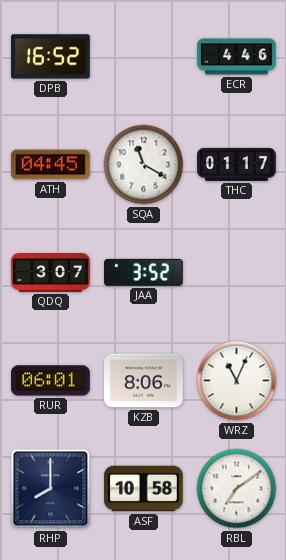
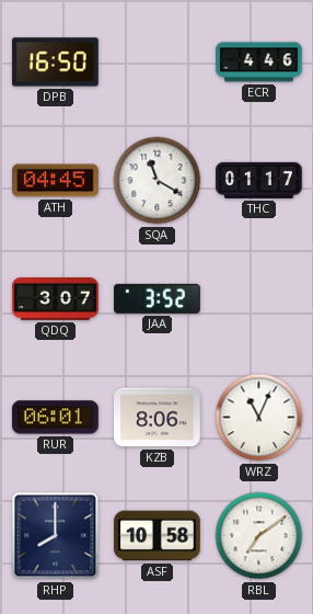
DPB: 16:52 -> 16:50 (56, 62)
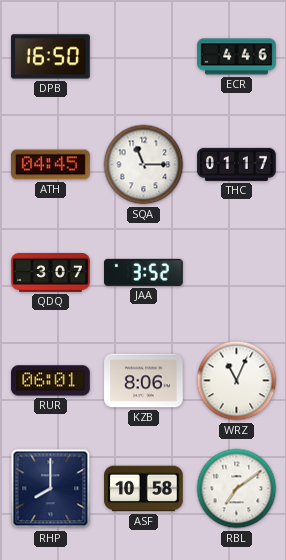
SQA: 11:20 -> 11:15 (144, 165)
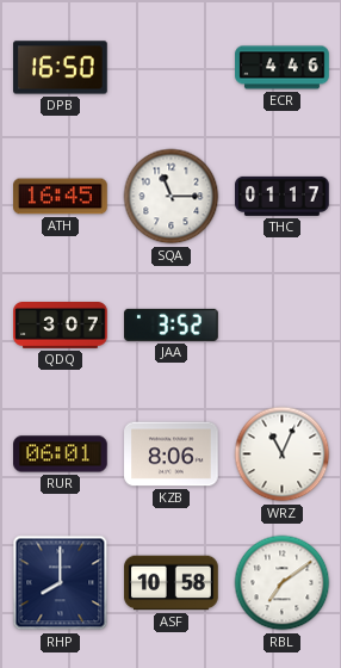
ATH: 04:45 -> 16:45 (61, 197)
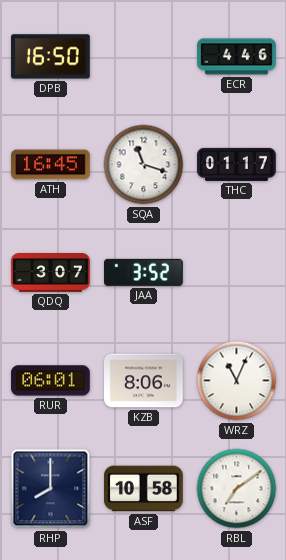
SQA: 11:15 -> 11:18 (144, 165)
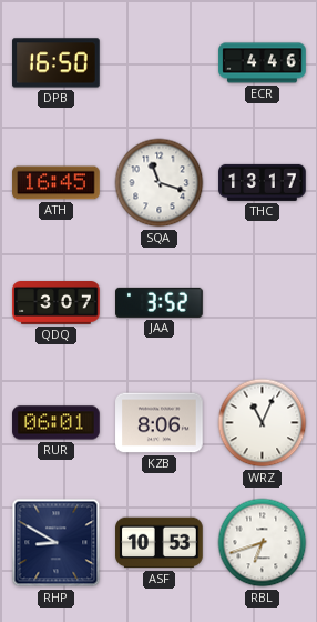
THC: 01:17 -> 13:17 (263, 182)
RHP: 8:00 -> 8:50 (57, 543)
ASF: 10:58 -> 10:53 (160, 543)
RBL: 7:09 -> 6:42 (263, 543)
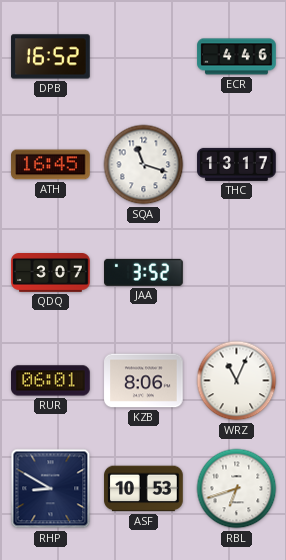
DPB: 16:50 -> 16:52 (51, 57)
